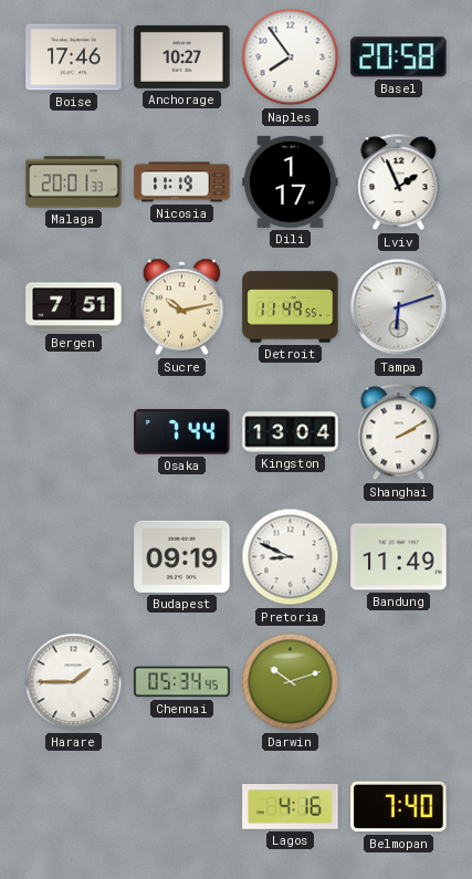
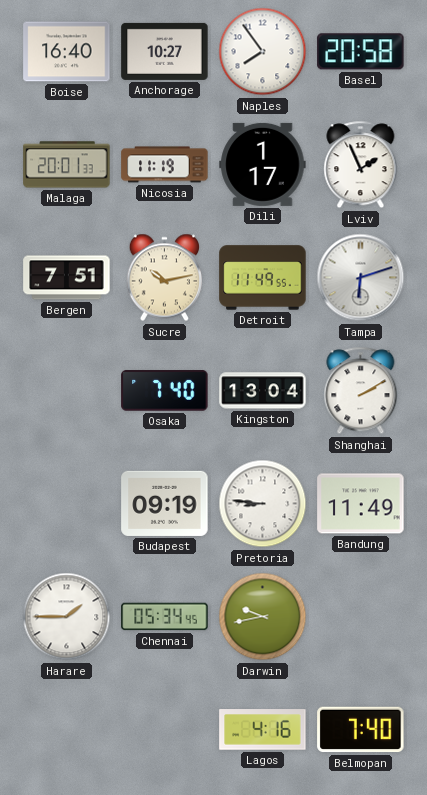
Boise: 17:46 -> 16:40 (67, 52)
Osaka: 7:44 -> 7:40 (165, 391)
Pretoria: 8:49 -> 8:46 (263, 504)
Darwin: 10:12 -> 9:43 (263, 617)
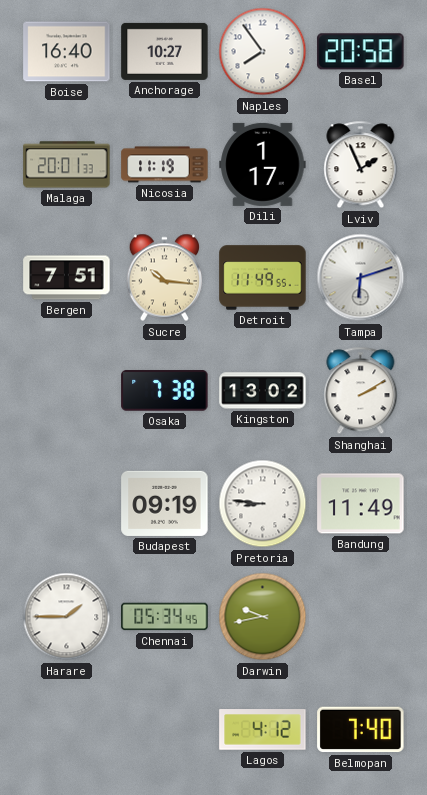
Sucre: 10:13 -> 10:16 (164, 278)
Osaka: 7:40 -> 7:38 (165, 391)
Kingston: 13:04 -> 13:02 (263, 391)
Lagos: 4:16 -> 4:12 (263, 730)
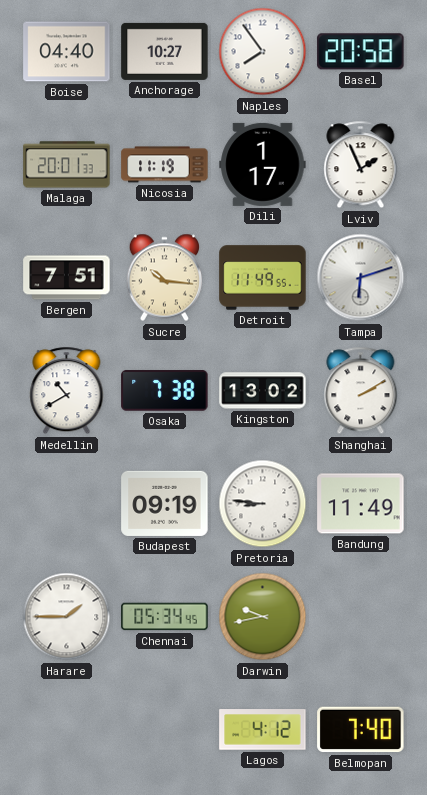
Boise: 16:40 -> 04:40 (67, 52)
Medellin: none -> 10:40 (67, 391)
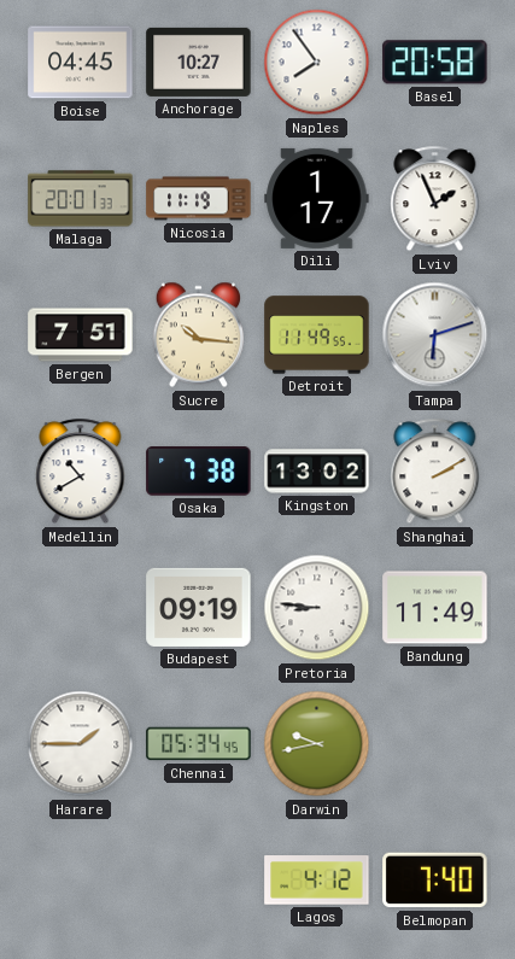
Boise: 04:40 -> 04:45 (81, 63)
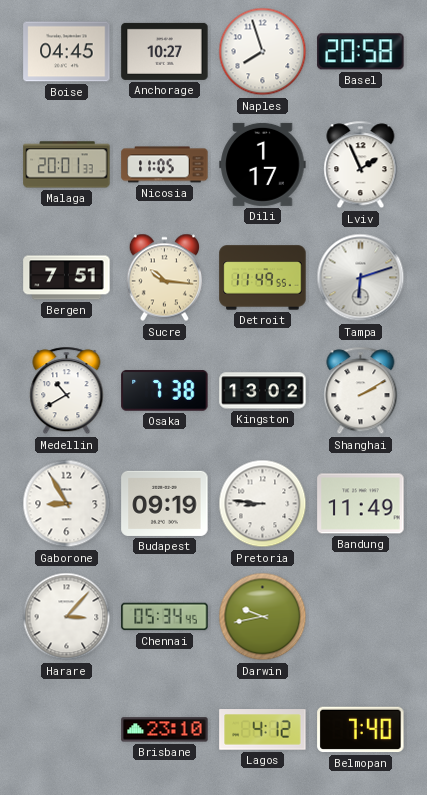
Naples: 7:54 -> 7:57 (263, 52)
Nicosia: 11:19 -> 11:05 (165, 165)
Gaborone: none -> 8:55 (67, 504)
Harare: 1:45 -> 3:07 (67, 617)
Brisbane: none -> 23:10 (165, 730)
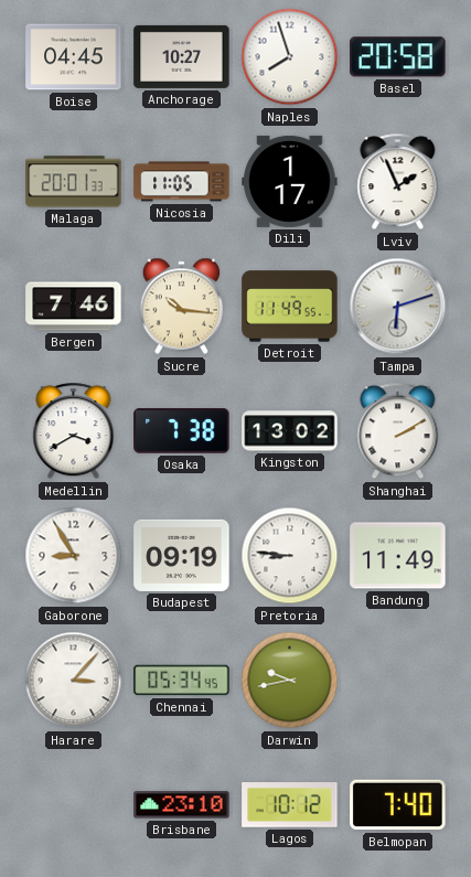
Bergen: 7:51 -> 7:46 (74, 307)
Medellin: 10:40 -> 3:40 (74, 431)
Lagos: 4:12 -> 10:12 (290, 805)
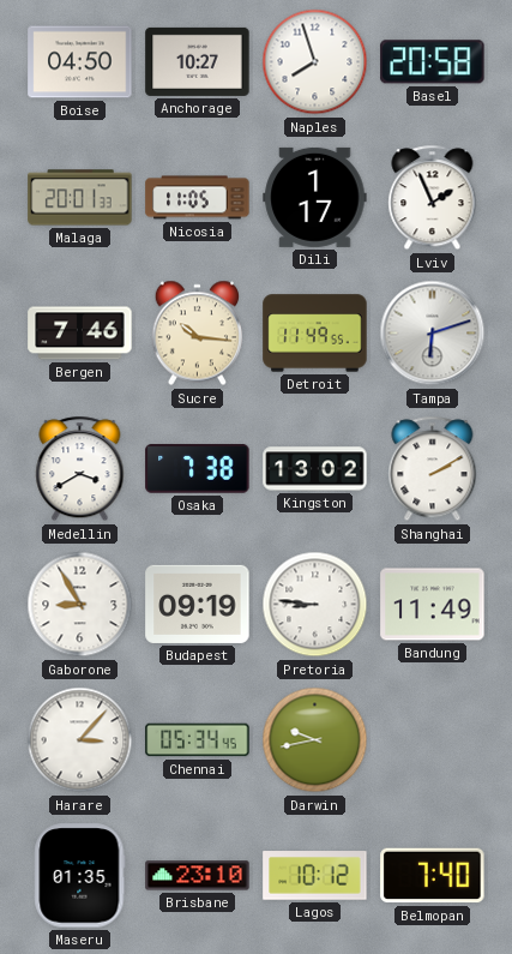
Boise: 04:45 -> 04:50 (80, 62)
Maseru: none -> 01:35 (80, 876)
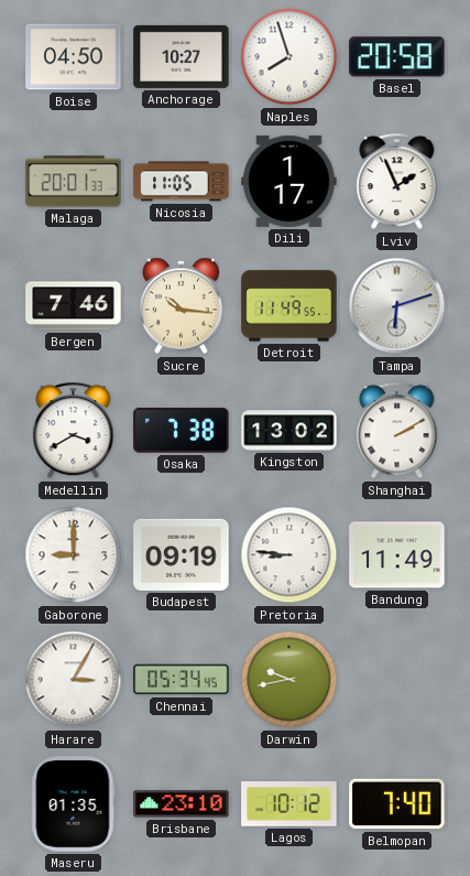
Gaborone: 8:55 -> 9:00 (74, 555)
Harare: 3:07 -> 3:05 (74, 680)
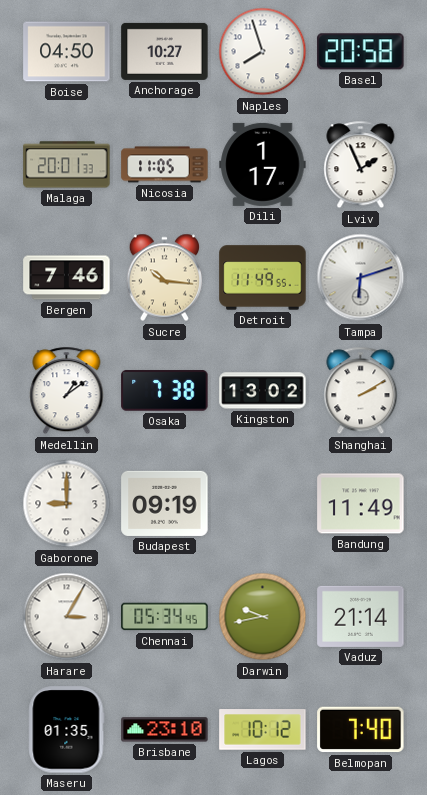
Medellin: 3:40 -> 1:09 (67, 391)
Pretoria: 8:46 -> none (289, 555)
Vaduz: none -> 21:14 (361, 616)
